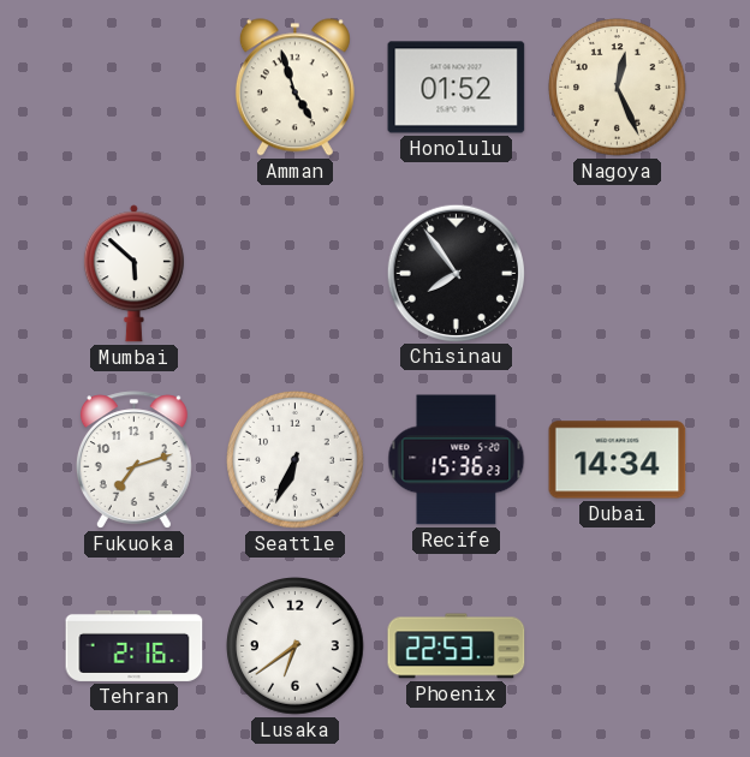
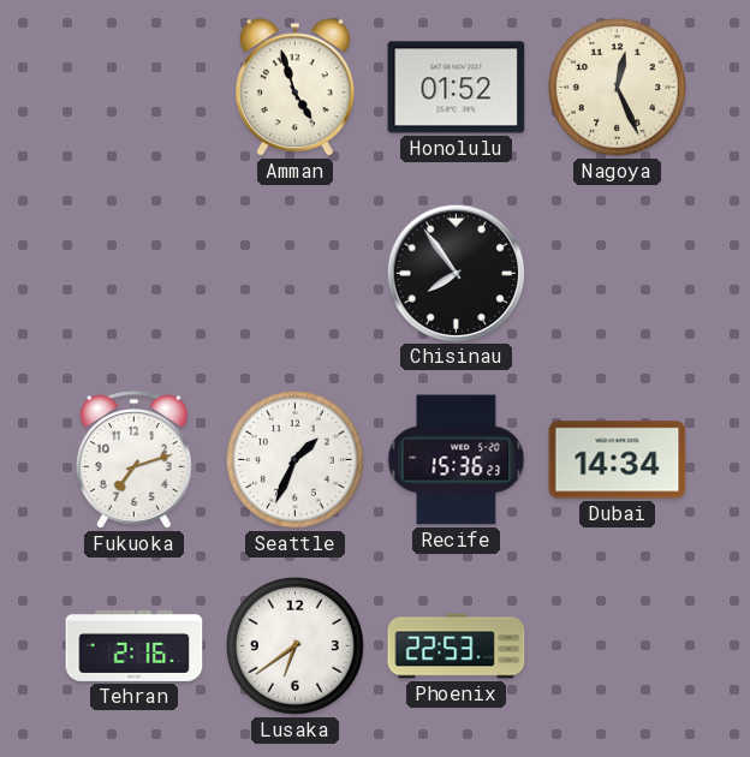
Mumbai: 5:52 -> none (133, 274)
Seattle: 6:34 -> 1:34 (296, 460)
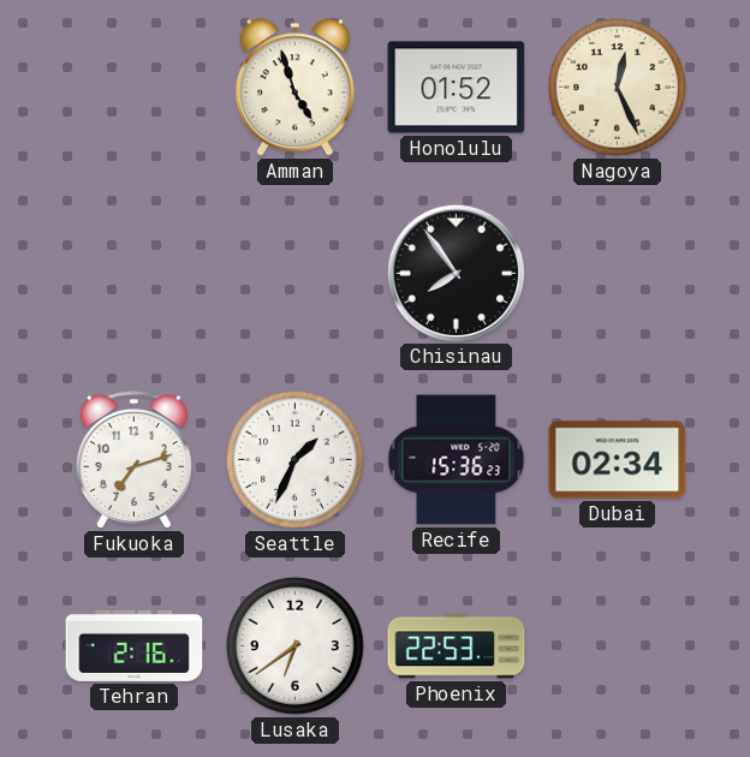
Dubai: 14:34 -> 02:34 (618, 460)
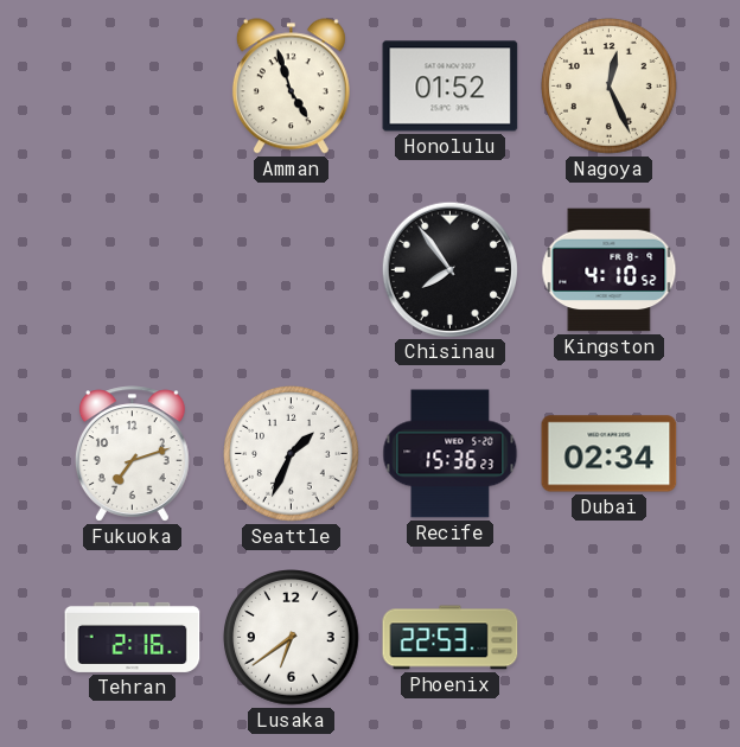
Kingston: none -> 4:10 (610, 270)
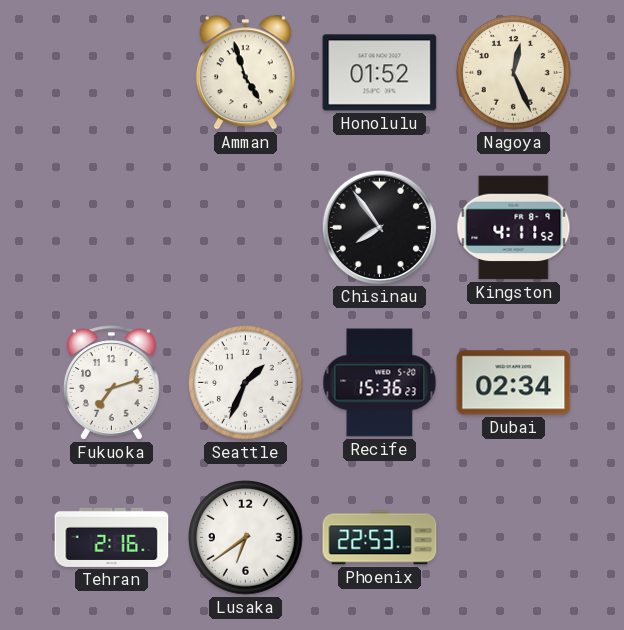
Kingston: 4:10 -> 4:11 (514, 228)
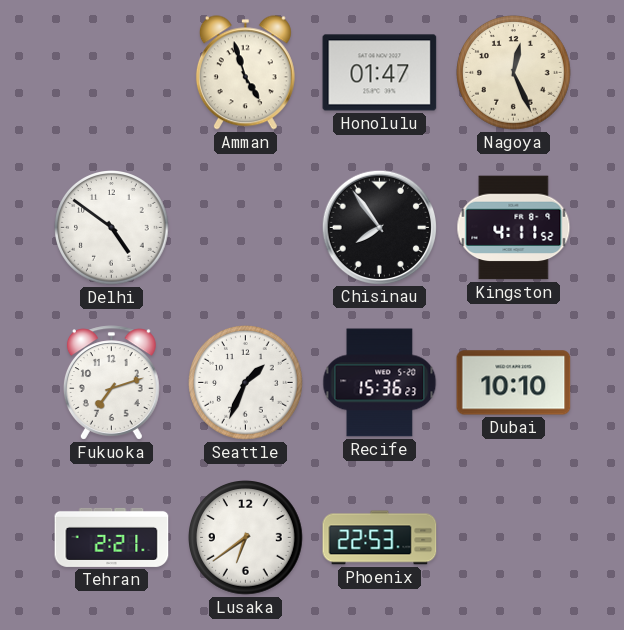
Honolulu: 01:52 -> 01:47 (380, 73)
Delhi: none -> 4:51 (112, 228)
Dubai: 02:34 -> 10:10 (514, 383)
Tehran: 2:16 -> 2:21 (112, 537)
